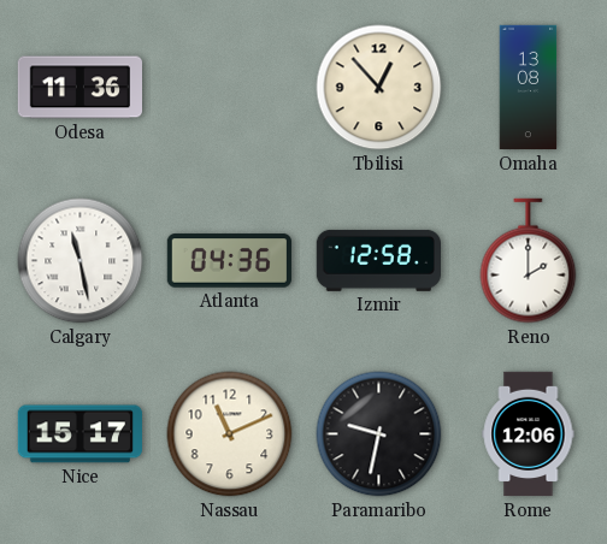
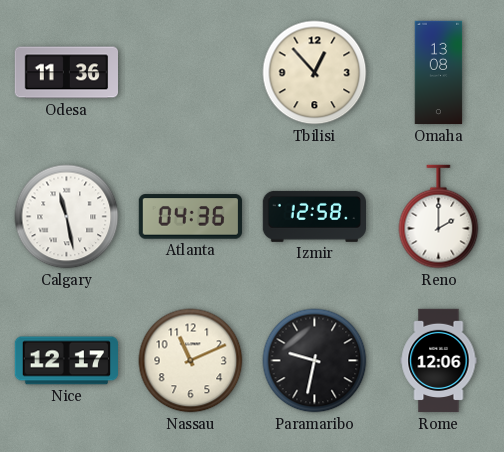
Nice: 15:17 -> 12:17 (66, 361)
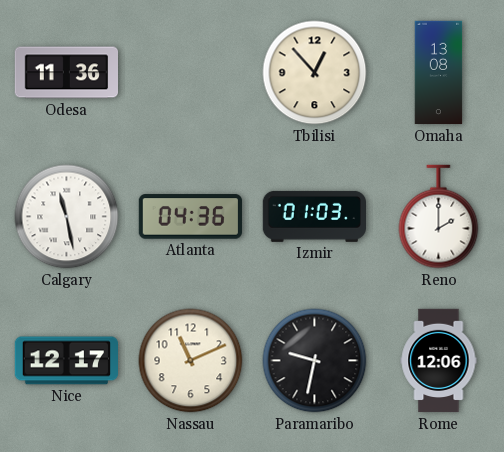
Izmir: 12:58 -> 01:03 (314, 216)
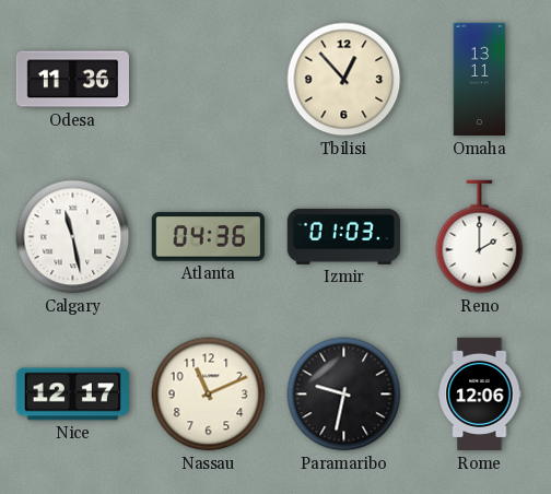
Omaha: 13:08 -> 13:11 (480, 80)
